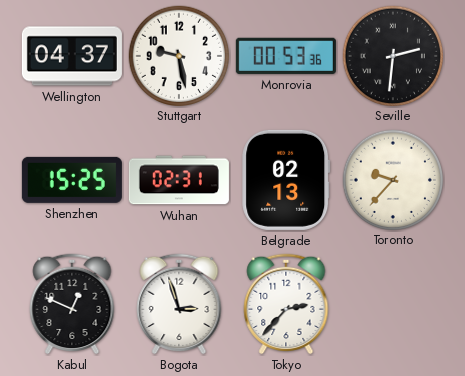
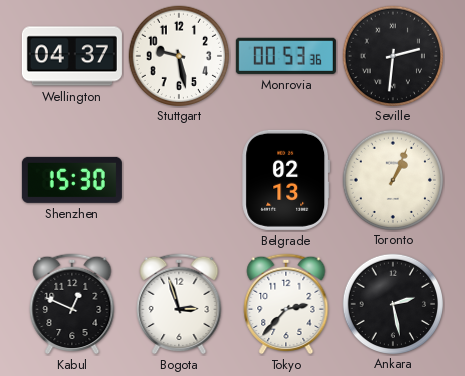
Shenzhen: 15:25 -> 15:30 (72, 180)
Wuhan: 02:31 -> none (179, 180)
Toronto: 9:37 -> 1:04 (392, 179)
Ankara: none -> 2:28 (392, 303)
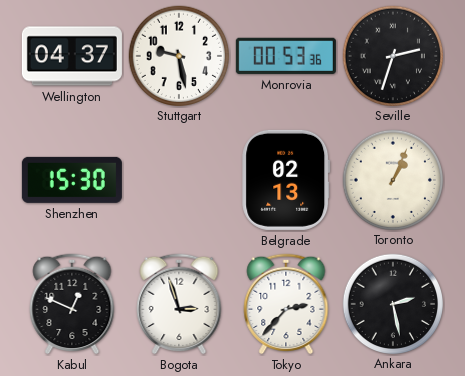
Seville: 2:31 -> 2:33 (392, 55)
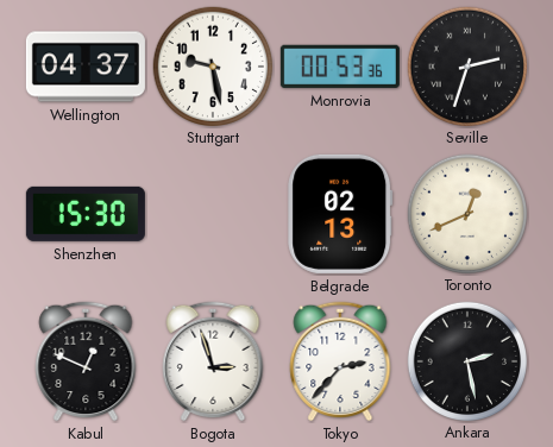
Toronto: 1:04 -> 12:41 (466, 213)
